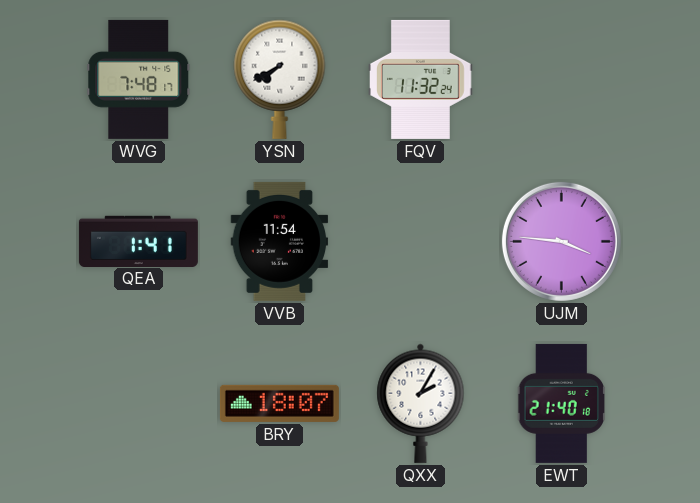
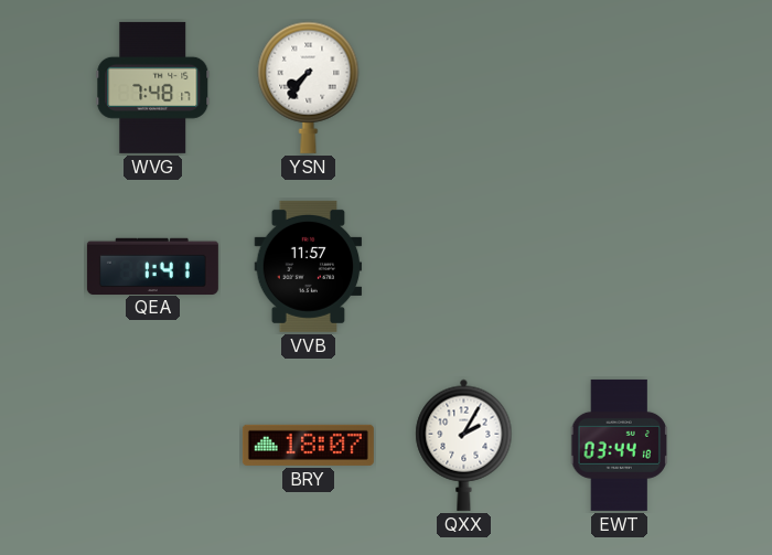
YSN: 7:40 -> 7:36 (309, 87)
FQV: 11:32 -> none (421, 79)
VVB: 11:54 -> 11:57 (309, 266)
UJM: 3:46 -> none (561, 241)
EWT: 21:40 -> 03:44 (620, 445)
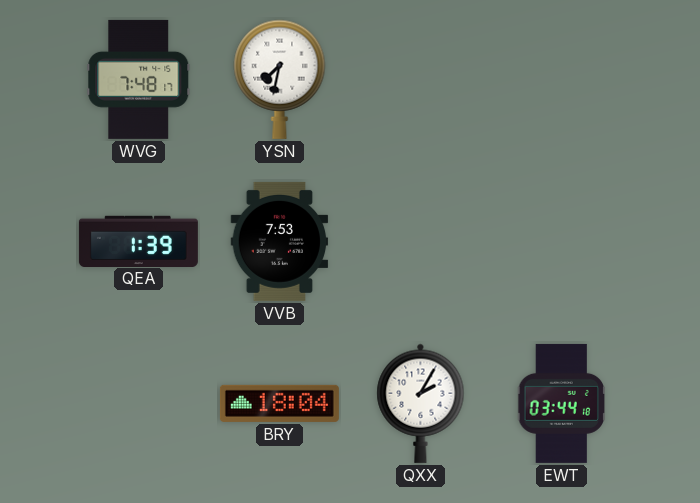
YSN: 7:36 -> 7:32 (280, 79)
QEA: 1:41 -> 1:39 (138, 241)
VVB: 11:57 -> 7:53 (280, 241)
BRY: 18:07 -> 18:04 (279, 403)
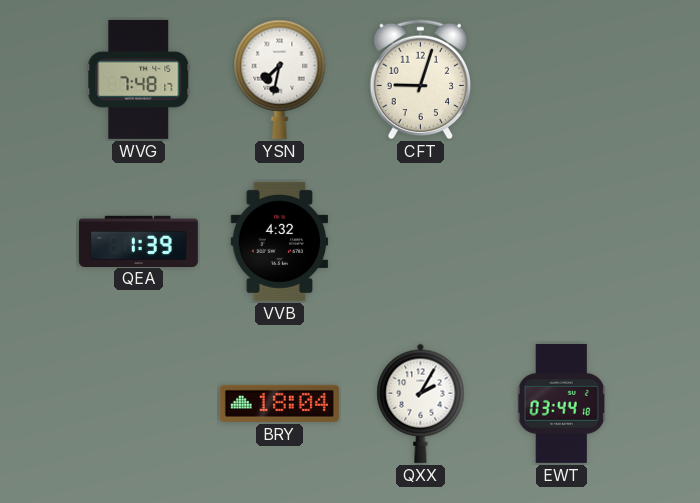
CFT: none -> 9:03 (421, 80)
VVB: 7:53 -> 4:32 (280, 241)
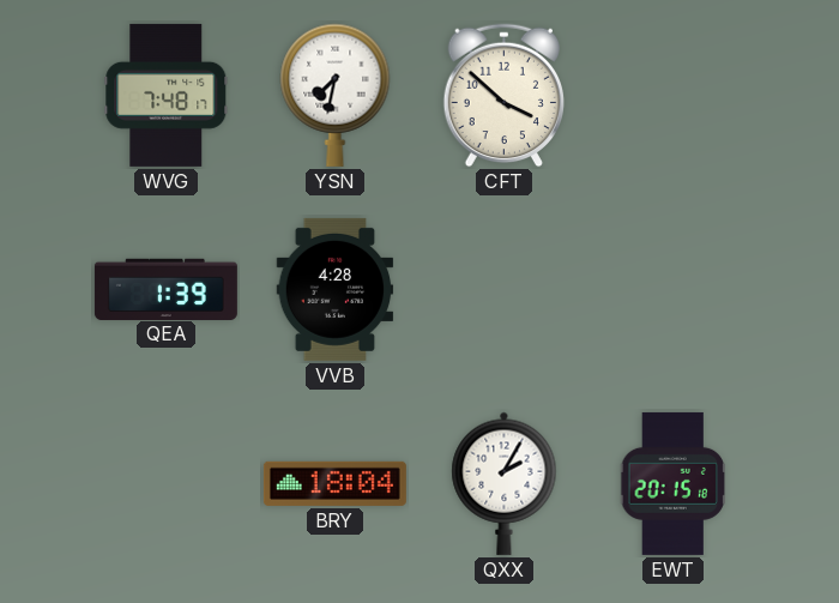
CFT: 9:03 -> 3:52 (505, 96)
VVB: 4:32 -> 4:28 (336, 289)
EWT: 03:44 -> 20:15 (674, 483)
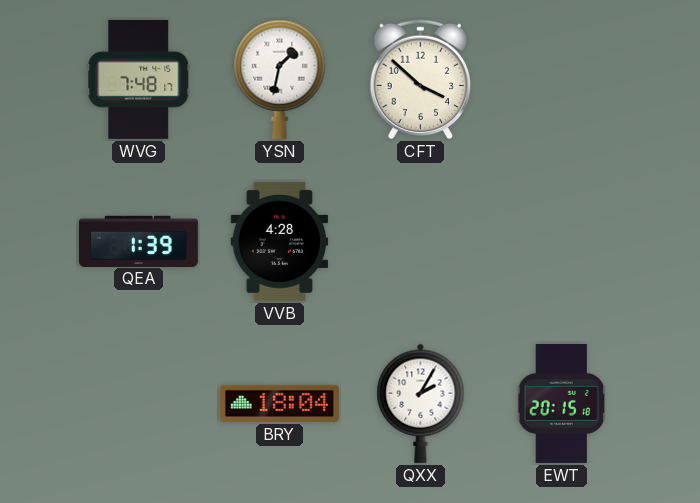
YSN: 7:32 -> 1:32 (280, 79)
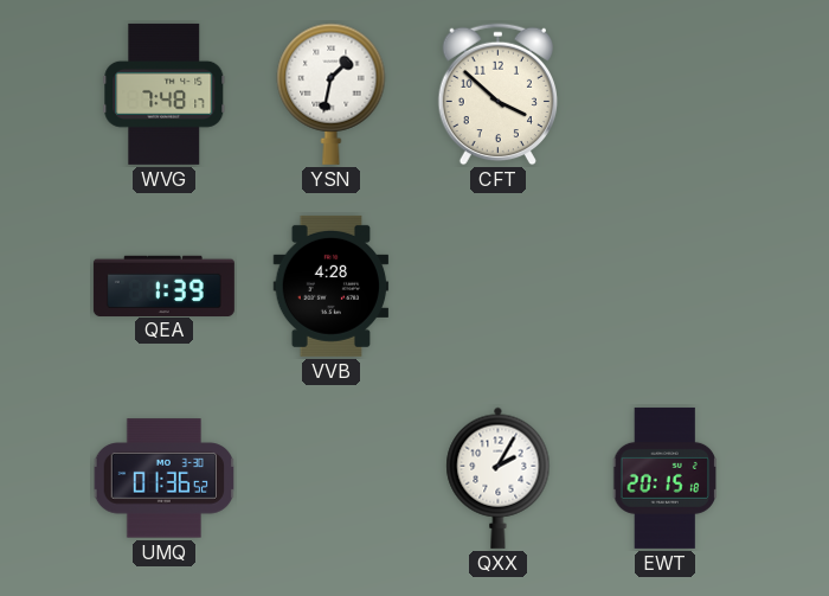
UMQ: none -> 01:36 (163, 479)
BRY: 18:04 -> none (279, 403)
